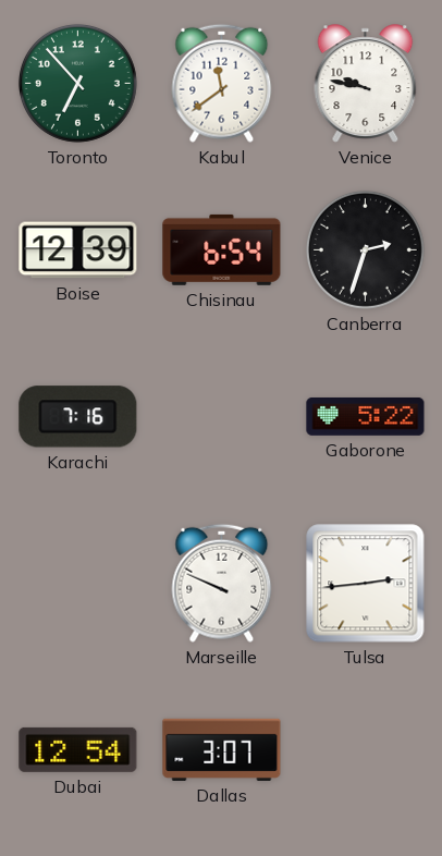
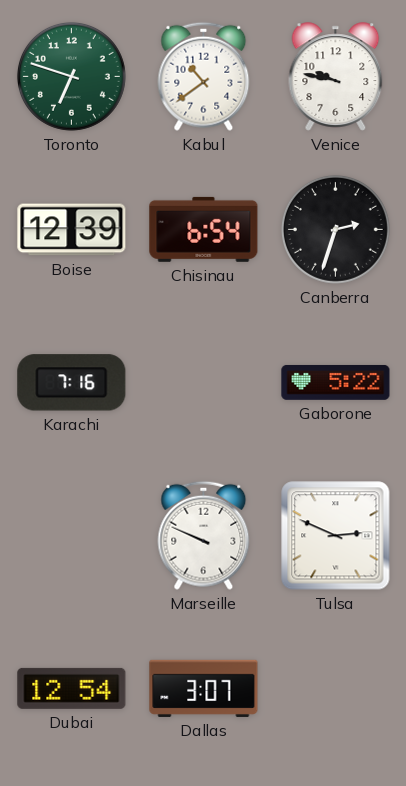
Toronto: 6:53 -> 6:48 (71, 76)
Kabul: 11:39 -> 10:39 (204, 76)
Tulsa: 2:44 -> 2:49 (336, 536)
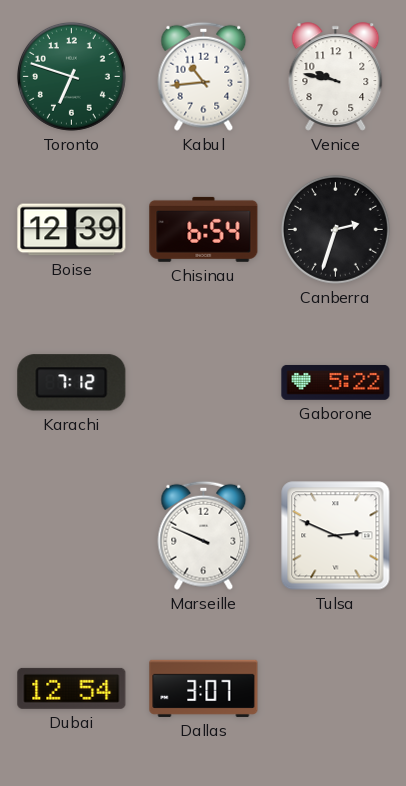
Kabul: 10:39 -> 10:44 (204, 76)
Karachi: 7:16 -> 7:12 (72, 383)
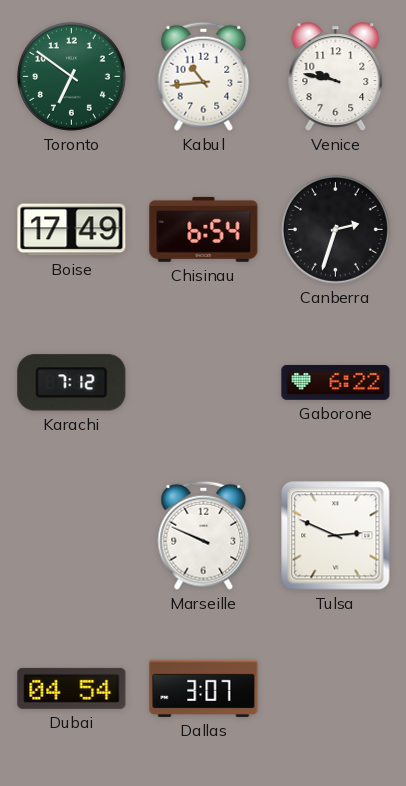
Toronto: 6:48 -> 6:51 (71, 76)
Boise: 12:39 -> 17:49 (72, 230)
Gaborone: 5:22 -> 6:22 (336, 382)
Dubai: 12:54 -> 04:54 (72, 688)
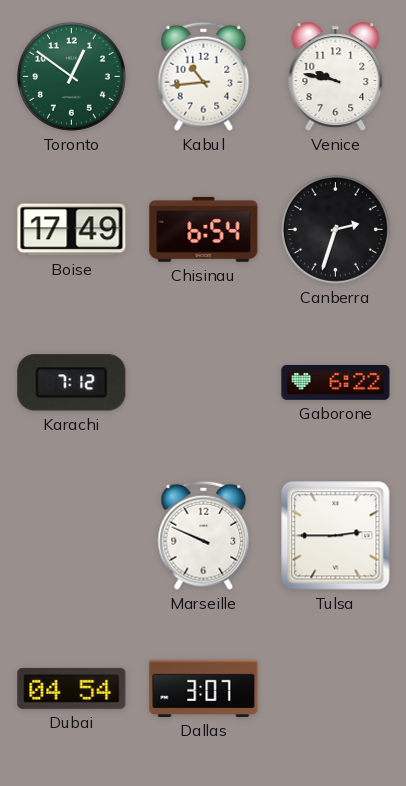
Toronto: 6:51 -> 12:51 (71, 76)
Tulsa: 2:49 -> 2:45 (336, 536)
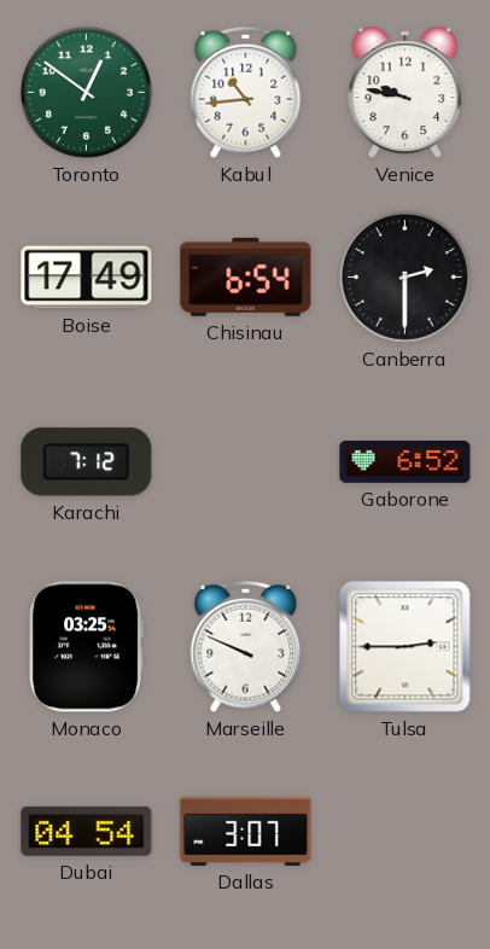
Canberra: 2:33 -> 2:30 (404, 276)
Gaborone: 6:22 -> 6:52 (406, 461)
Monaco: none -> 03:25 (87, 647)
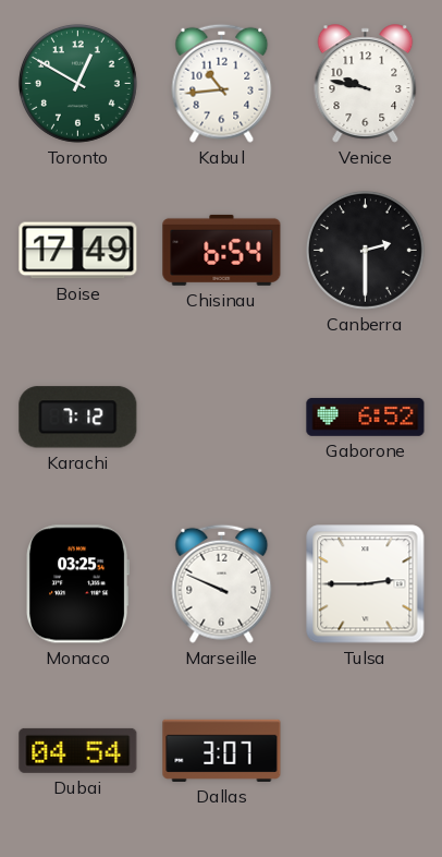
Toronto: 12:51 -> 12:50 (77, 83)
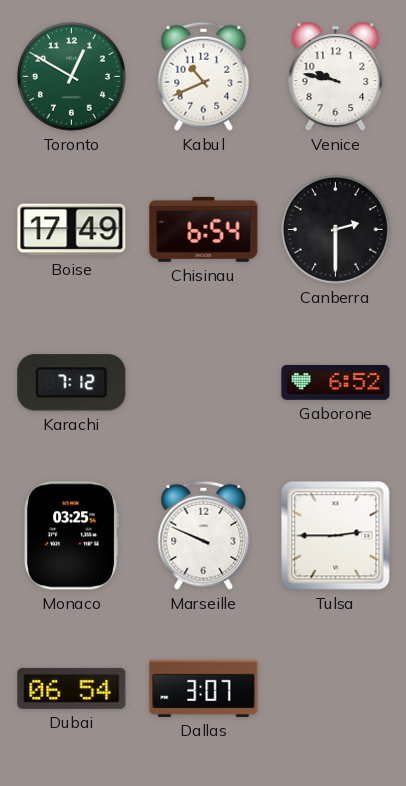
Kabul: 10:44 -> 10:41 (204, 76)
Dubai: 04:54 -> 06:54 (72, 688)
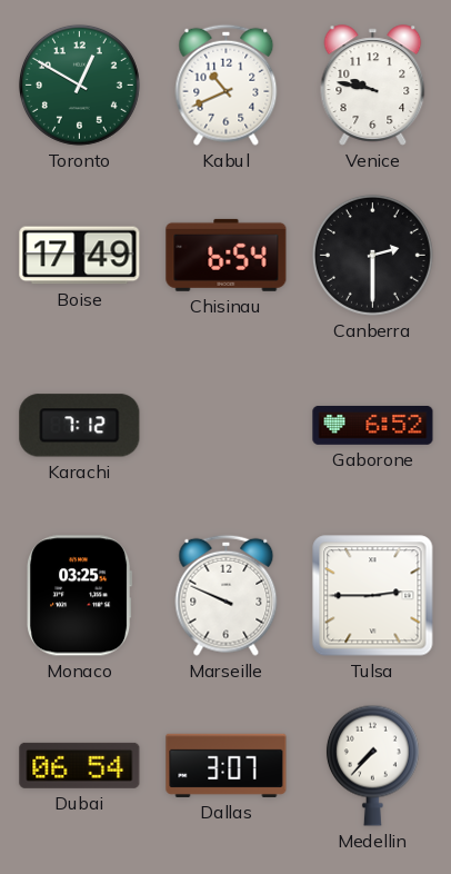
Medellin: none -> 7:37 (372, 765)
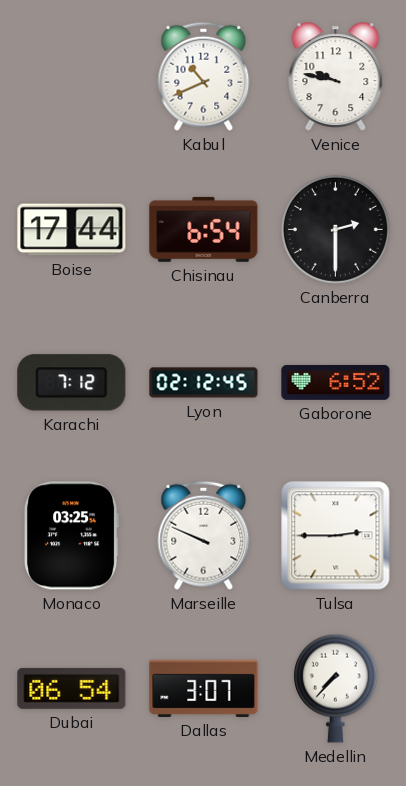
Toronto: 12:50 -> none (79, 85)
Boise: 17:49 -> 17:44 (72, 230)
Lyon: none -> 02:12 (204, 383)
